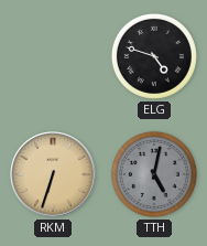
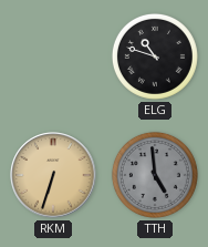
ELG: 4:48 -> 10:48 (155, 56)
TTH: 5:02 -> 4:59 (155, 175)
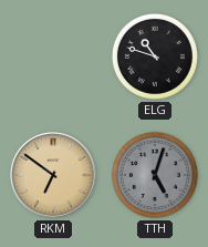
RKM: 6:33 -> 6:51 (53, 175)
TTH: 4:59 -> 5:03 (155, 175)
